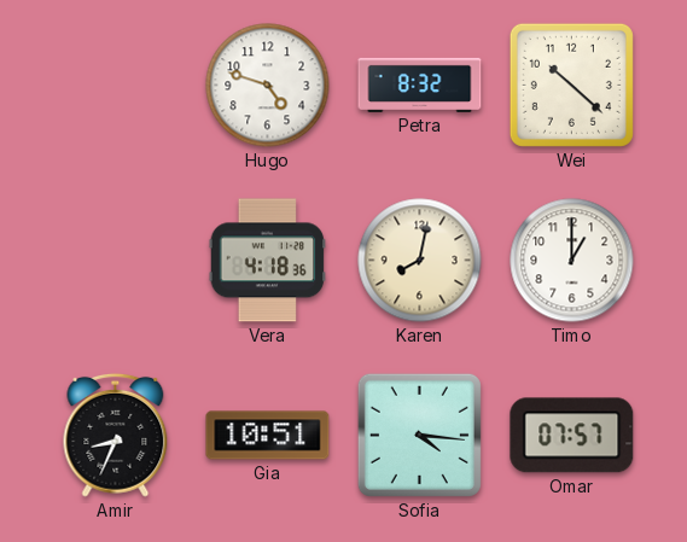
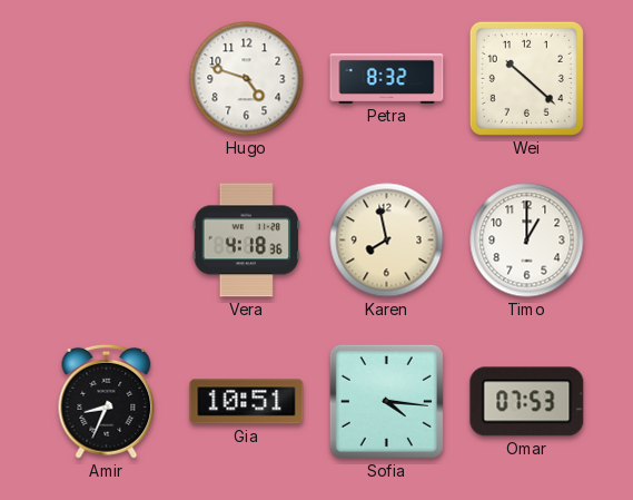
Karen: 8:02 -> 7:58 (387, 241)
Omar: 07:57 -> 07:53 (527, 402)
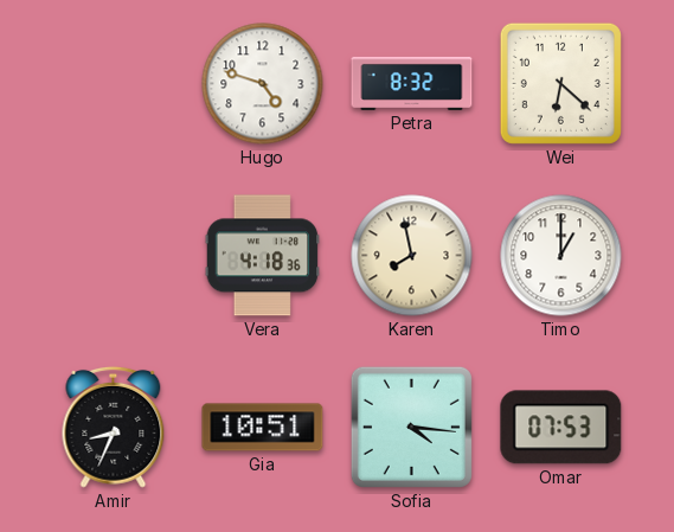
Wei: 10:22 -> 6:22 (560, 83)
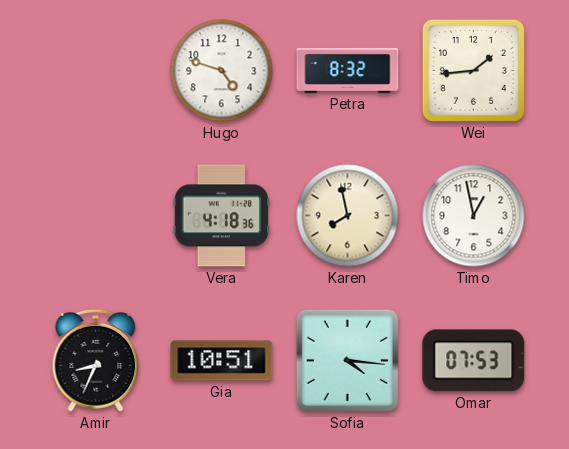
Wei: 6:22 -> 1:44 (473, 70)
Timo: 1:00 -> 12:58 (474, 216)
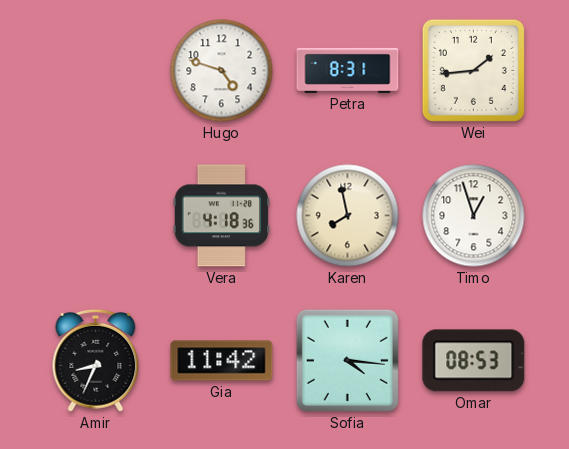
Petra: 8:32 -> 8:31 (348, 70)
Timo: 12:58 -> 12:57 (474, 216)
Gia: 10:51 -> 11:42 (222, 361)
Omar: 07:53 -> 08:53 (474, 361)
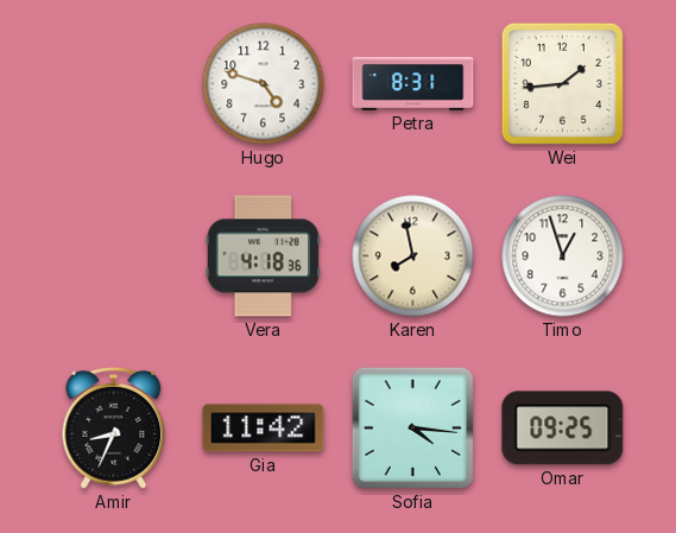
Omar: 08:53 -> 09:25 (563, 429)
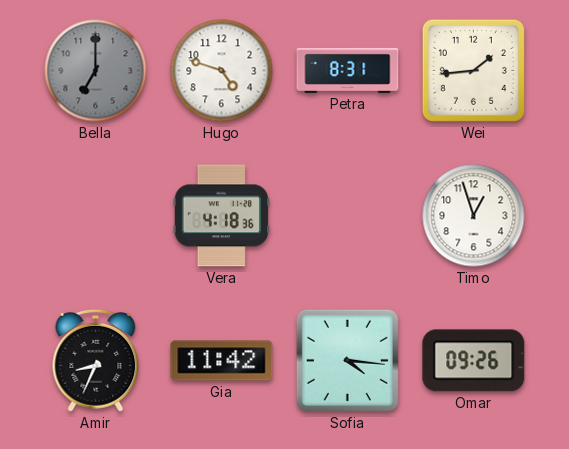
Bella: none -> 7:00 (96, 71)
Karen: 7:58 -> none (413, 256)
Omar: 09:25 -> 09:26 (474, 361)
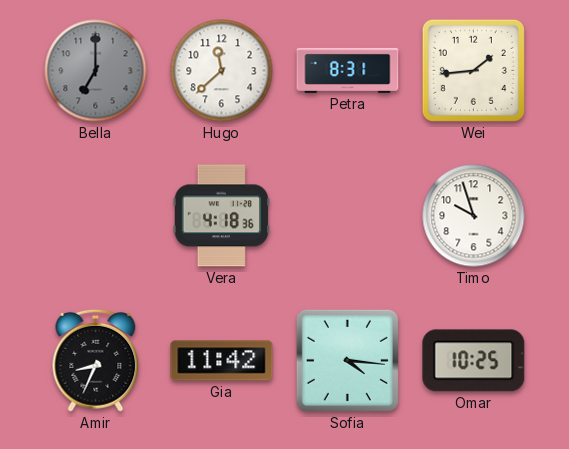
Hugo: 4:48 -> 11:38 (222, 71)
Timo: 12:57 -> 9:57 (474, 216)
Omar: 09:26 -> 10:25 (474, 361)
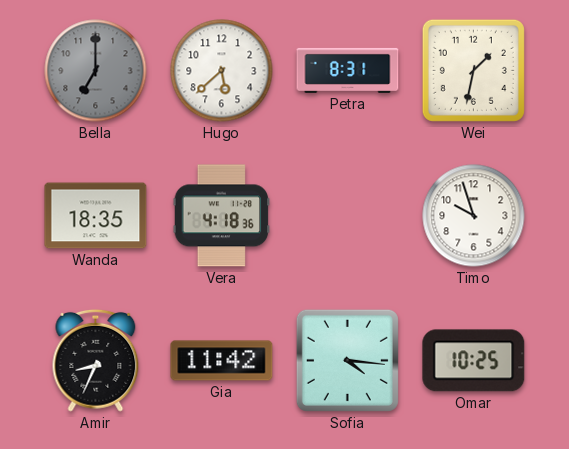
Hugo: 11:38 -> 5:38 (222, 71)
Wei: 1:44 -> 1:32 (473, 70)
Wanda: none -> 18:35 (96, 216)
